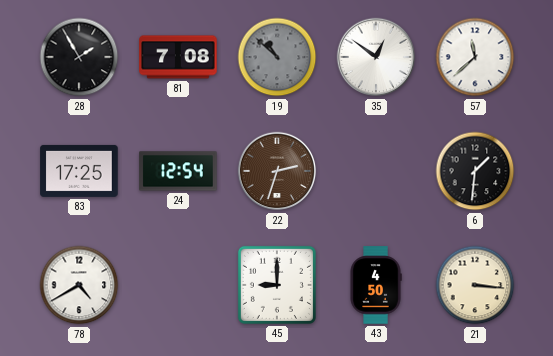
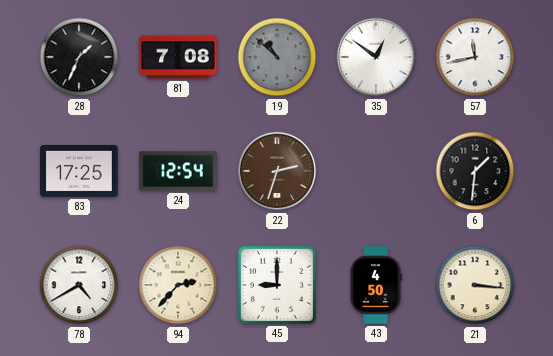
28: 1:55 -> 1:34 (79, 57)
57: 11:38 -> 11:43 (475, 57)
94: none -> 2:37 (178, 285)
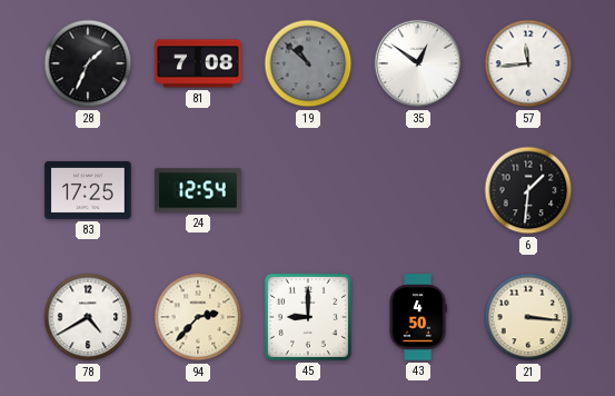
57: 11:43 -> 11:44 (528, 63)
22: 2:33 -> none (277, 171)
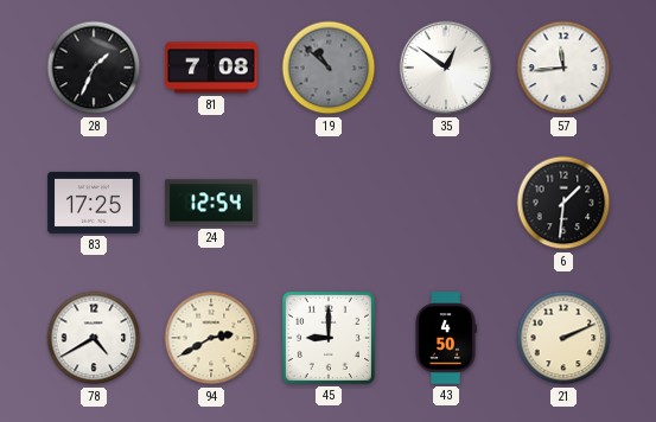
94: 2:37 -> 2:40 (211, 338)
21: 3:16 -> 2:11 (563, 338)
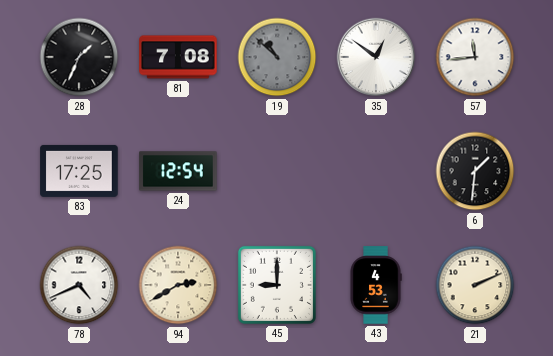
78: 4:40 -> 4:41 (79, 285)
43: 4:50 -> 4:53 (376, 285)
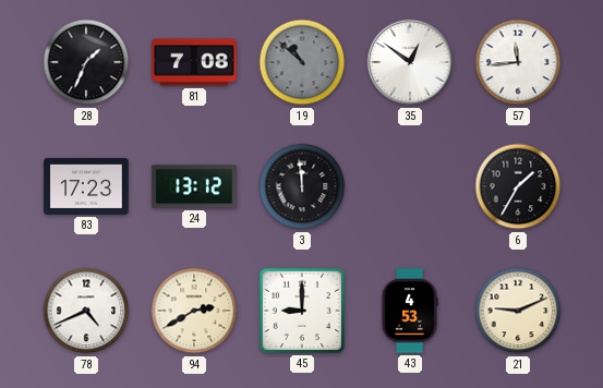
83: 17:25 -> 17:23 (86, 186)
24: 12:54 -> 13:12 (194, 186)
3: none -> 11:59 (302, 186)
6: 1:31 -> 1:35 (518, 186)
21: 2:11 -> 9:11 (518, 311)
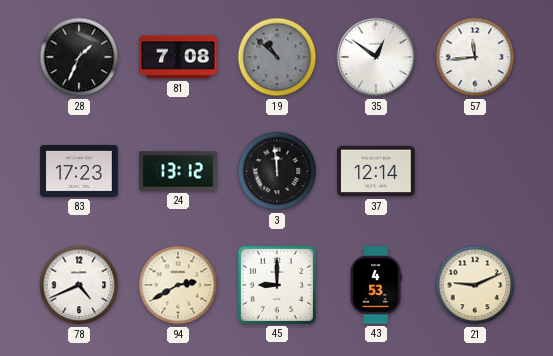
37: none -> 12:14 (376, 171)
6: 1:35 -> none (518, 186)
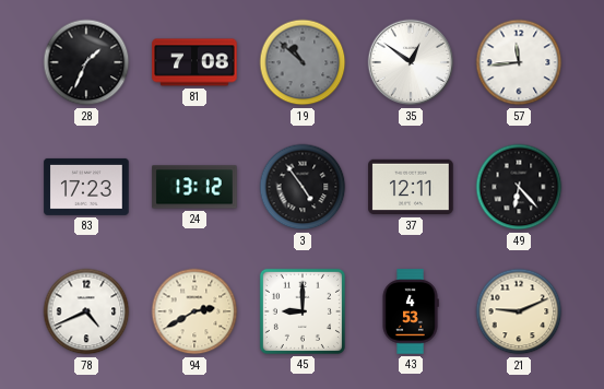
3: 11:59 -> 4:54 (303, 187)
37: 12:14 -> 12:11 (411, 187)
49: none -> 6:23 (519, 187)
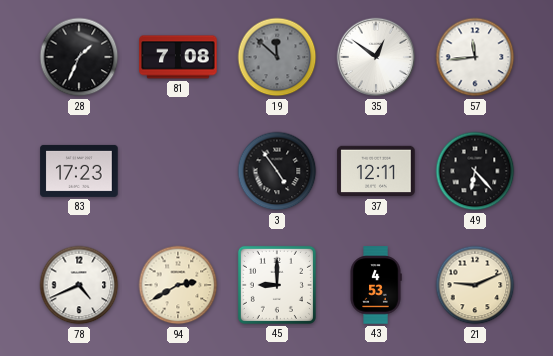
19: 10:52 -> 11:52 (277, 57)
24: 13:12 -> none (194, 187)
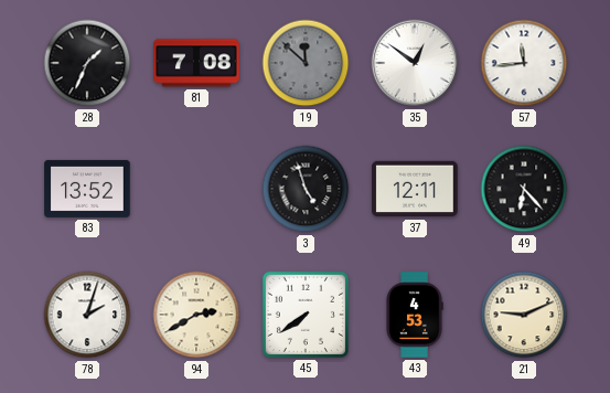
83: 17:23 -> 13:52 (87, 189)
3: 4:54 -> 4:57 (306, 189)
78: 4:41 -> 2:03 (87, 315)
45: 9:00 -> 7:39 (306, 315)
